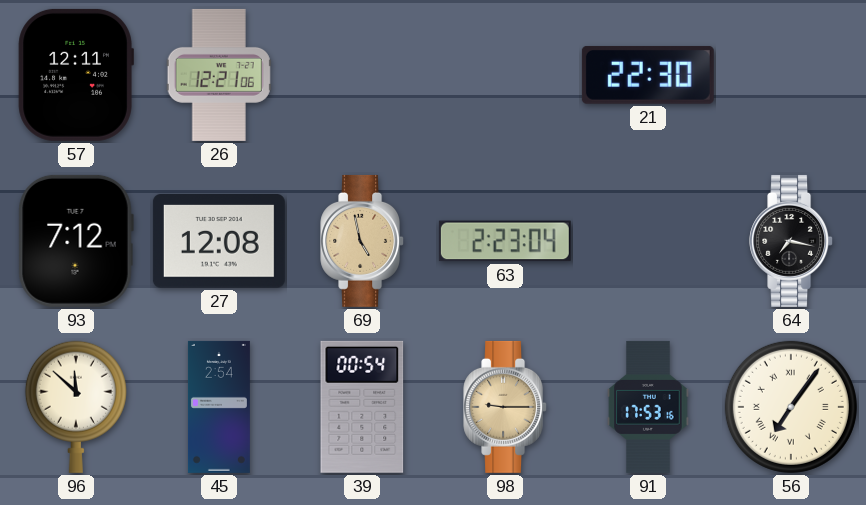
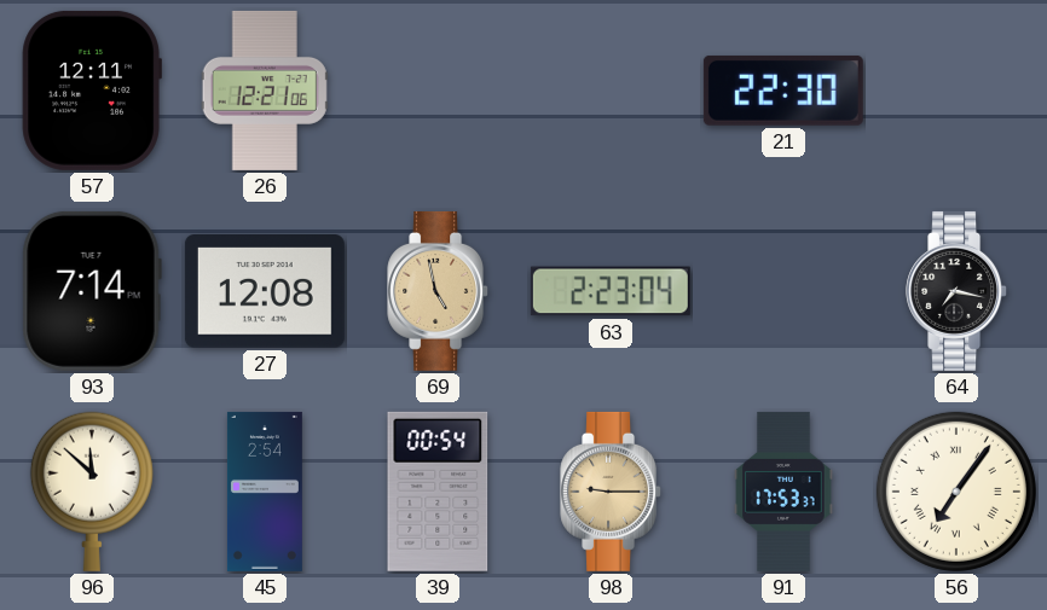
93: 7:12 -> 7:14 (92, 291)
91: 17:53:16 -> 17:53:37 (783, 492)
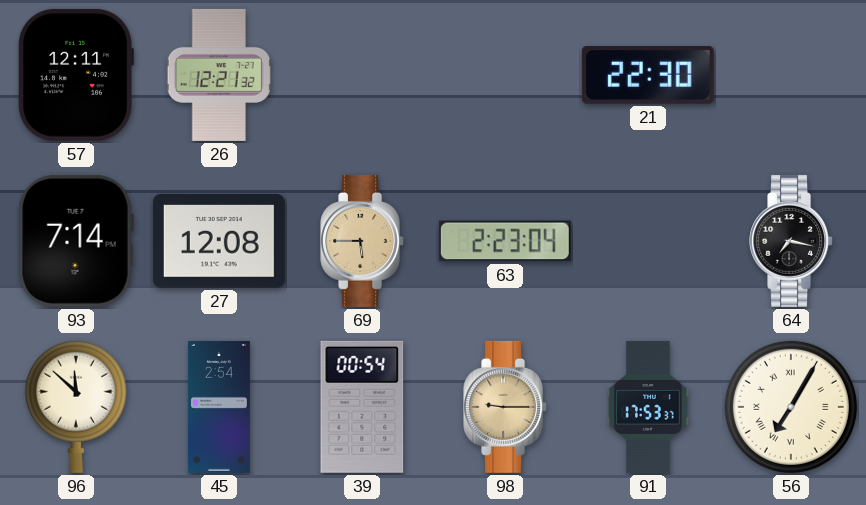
26: 12:21:06 -> 12:21:32 (219, 75)
69: 4:58 -> 5:45 (363, 241)
56: 7:06 -> 7:05 (791, 407)
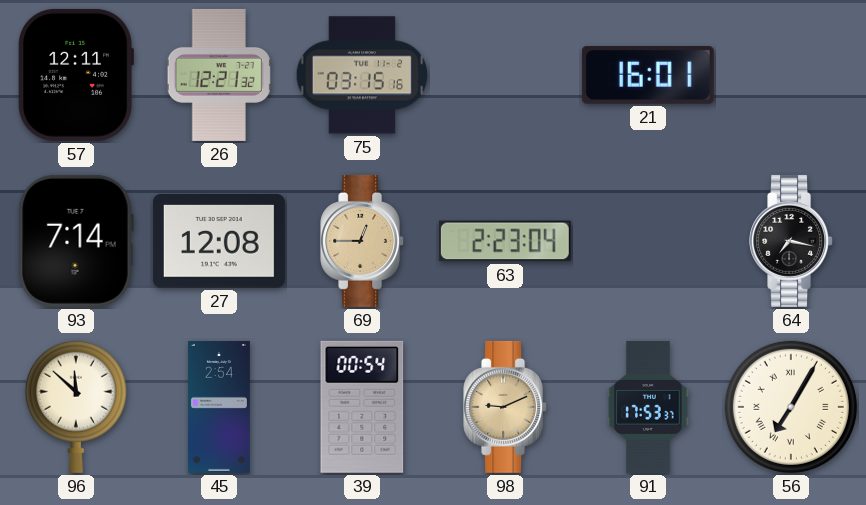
75: none -> 03:15 (362, 75)
21: 22:30 -> 16:01 (648, 75)
69: 5:45 -> 12:45 (363, 241)
98: 9:15 -> 9:11 (506, 407)
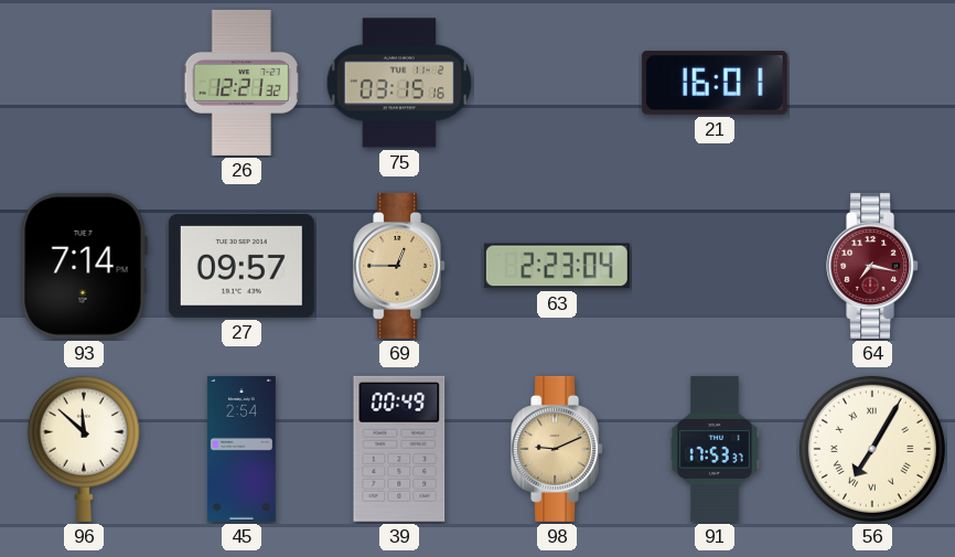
57: 12:11 -> none (76, 75)
27: 12:08 -> 09:57 (242, 267)
64 dial: black -> burgundy (873, 266)
39: 00:54 -> 00:49 (399, 449)
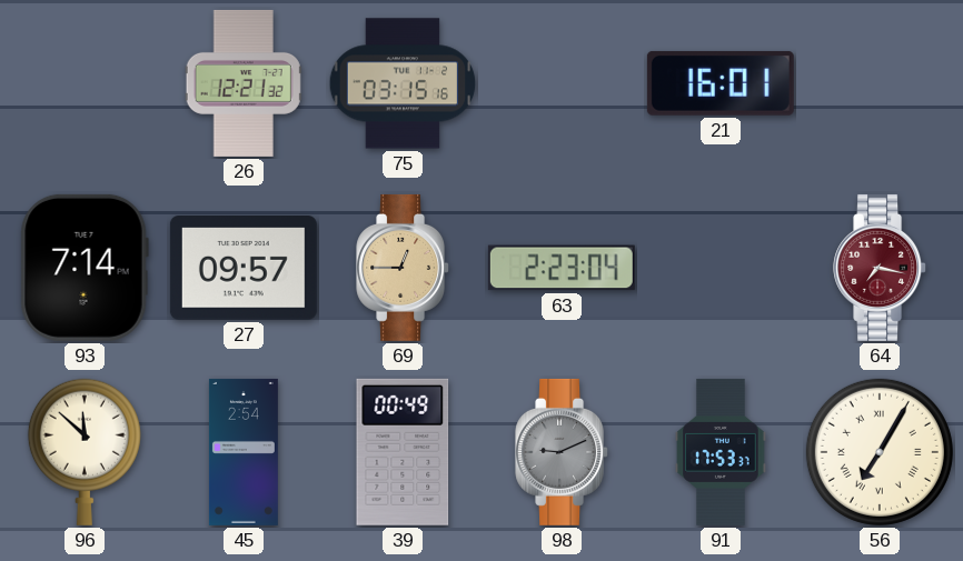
98 dial: champagne -> grey (563, 452)
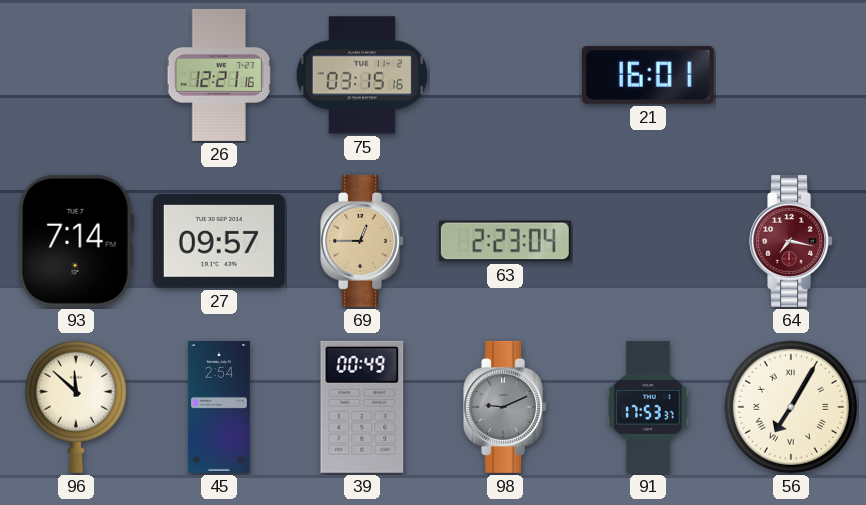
26: 12:21:32 -> 12:21:16 (219, 75)
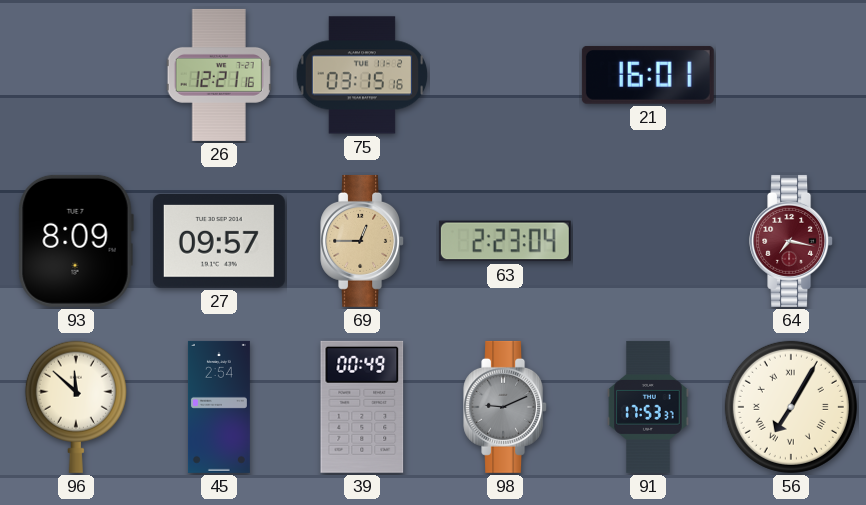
93: 7:14 -> 8:09 (76, 241)
